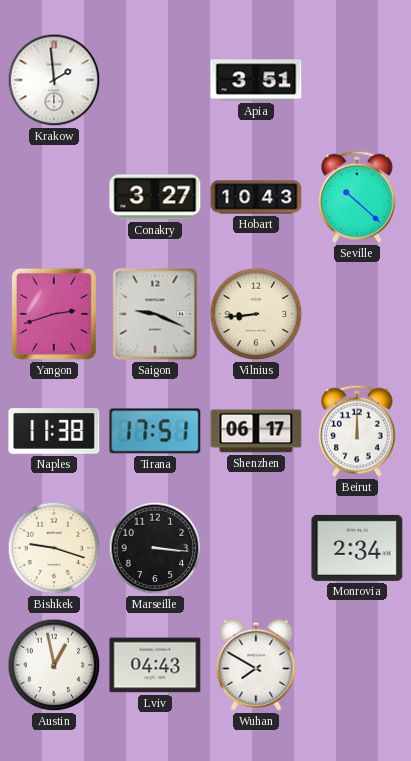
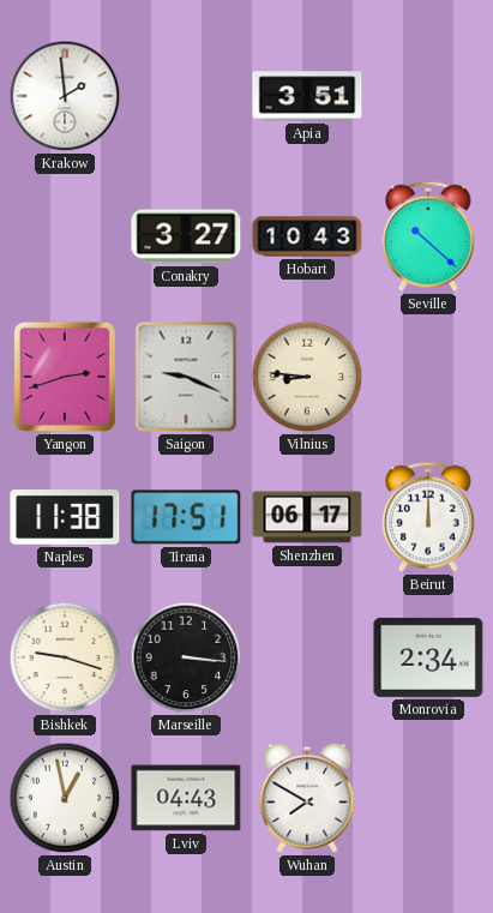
Vilnius: 8:44 -> 8:46 (307, 377)
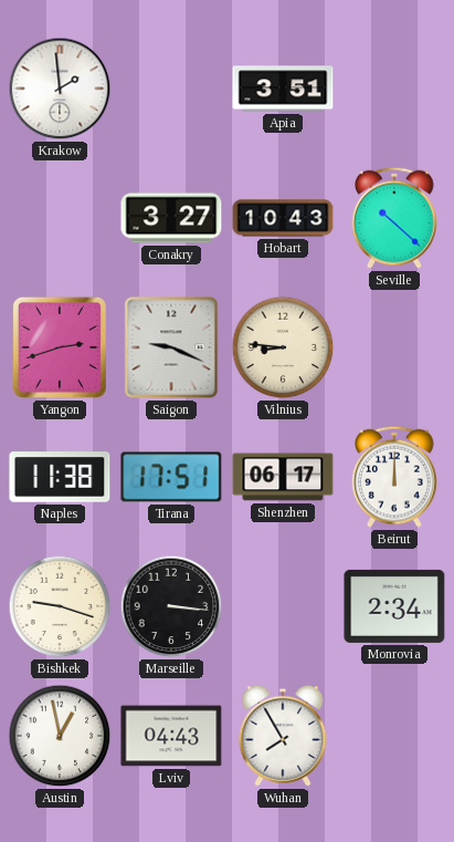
Wuhan: 7:50 -> 7:55 (283, 736)
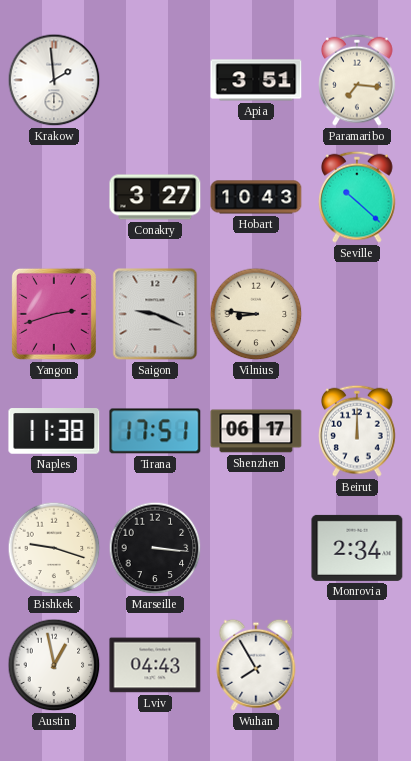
Paramaribo: none -> 7:16 (358, 80)
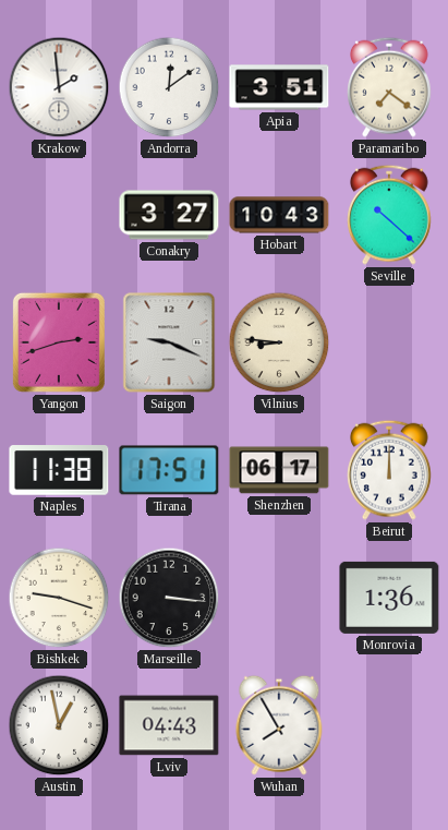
Andorra: none -> 12:09 (169, 87)
Paramaribo: 7:16 -> 7:21 (390, 87)
Monrovia: 2:34 -> 1:36 (389, 598)
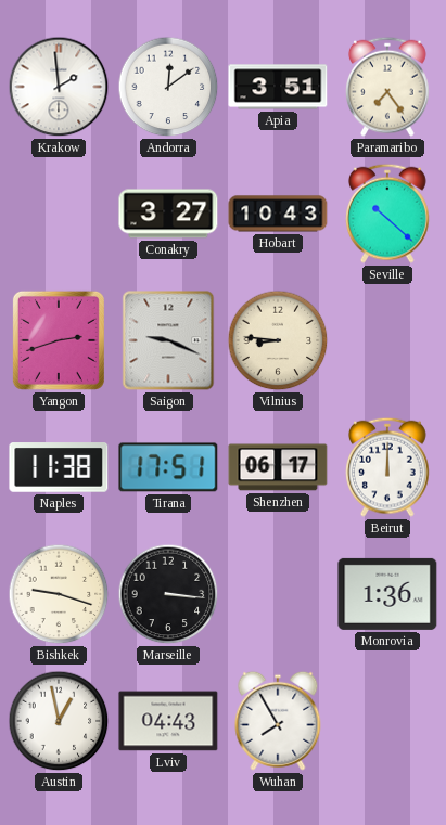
Paramaribo: 7:21 -> 7:24 (388, 87)
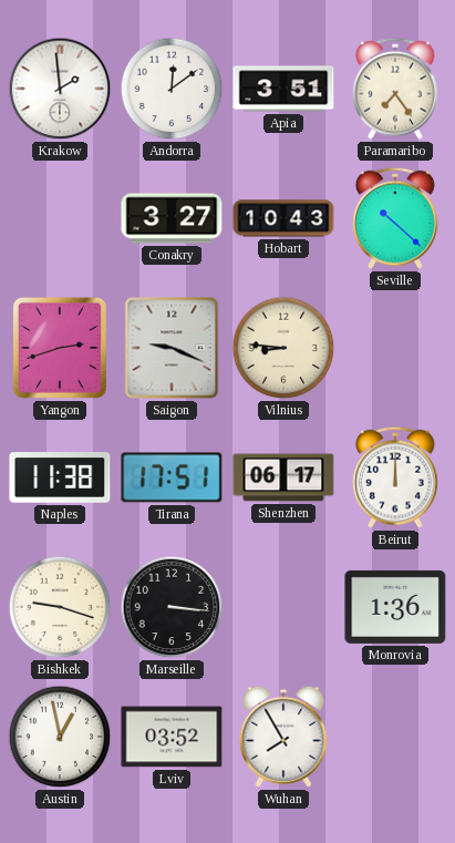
Lviv: 04:43 -> 03:52 (172, 737)
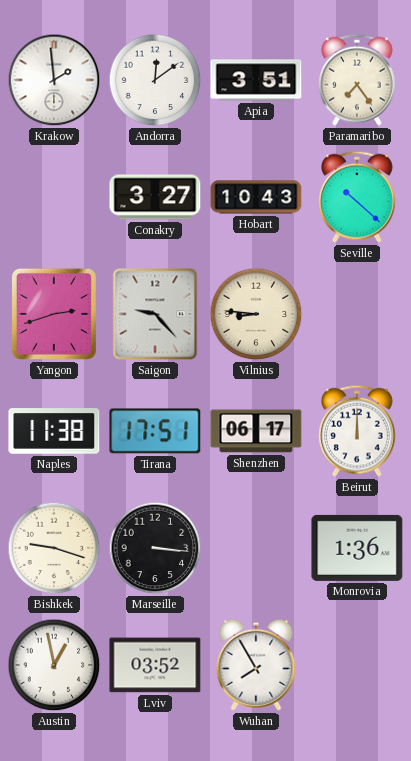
Saigon: 9:19 -> 9:23 (155, 314)
